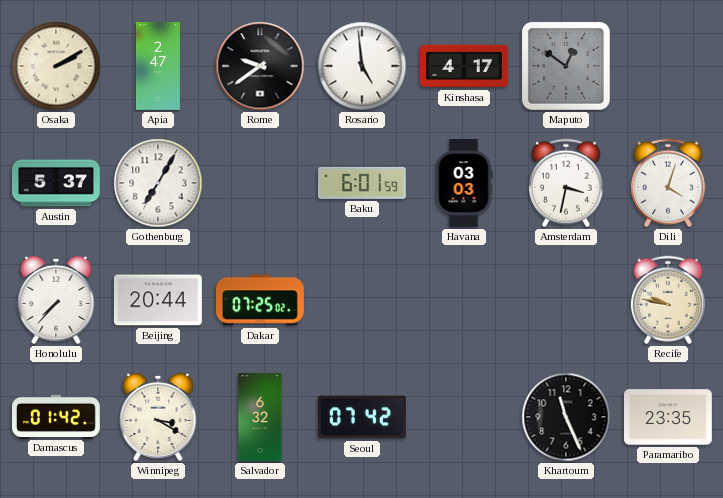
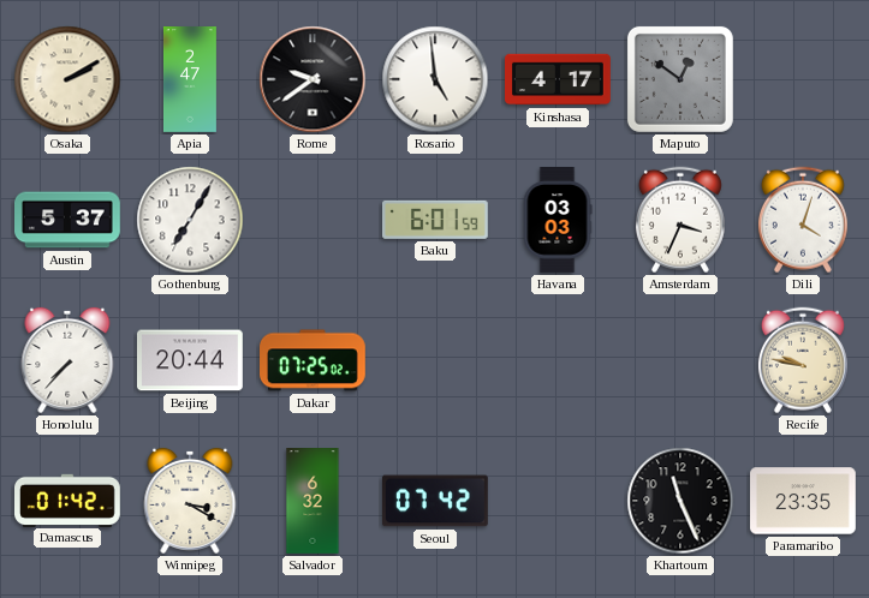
Amsterdam: 3:32 -> 3:34 (680, 220)
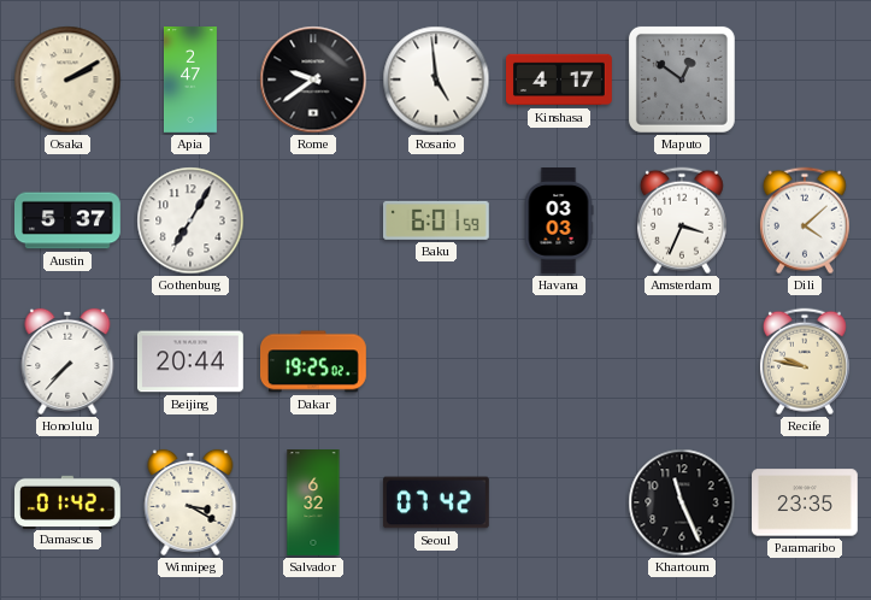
Dili: 4:03 -> 4:08 (805, 220)
Dakar: 07:25 -> 19:25 (314, 361)
